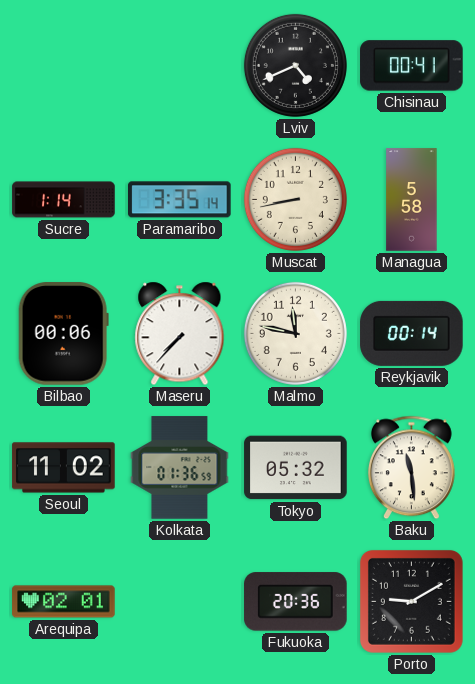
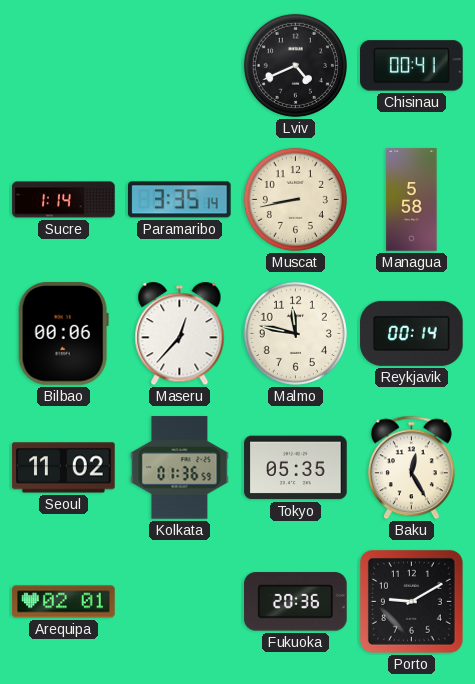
Maseru: 7:37 -> 12:37 (180, 334)
Tokyo: 05:32 -> 05:35 (296, 468)
Baku: 11:29 -> 12:25 (411, 468)
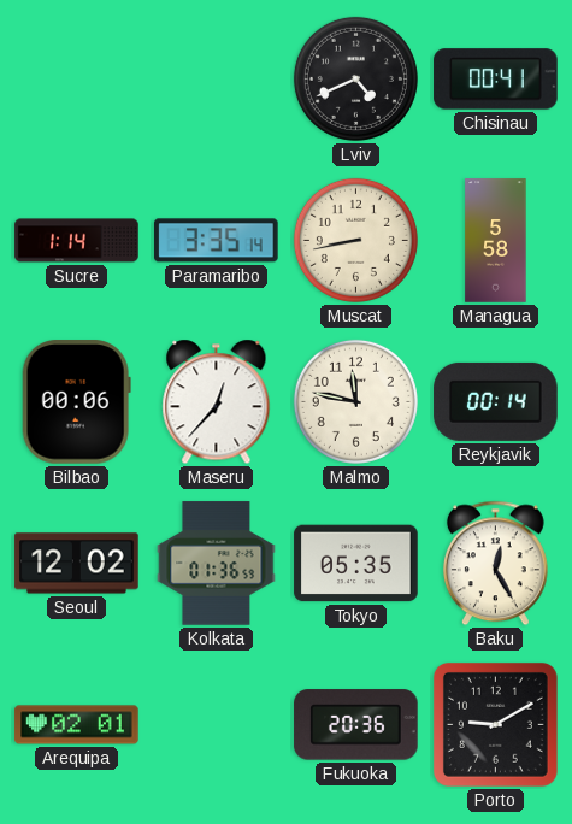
Seoul: 11:02 -> 12:02 (77, 564)
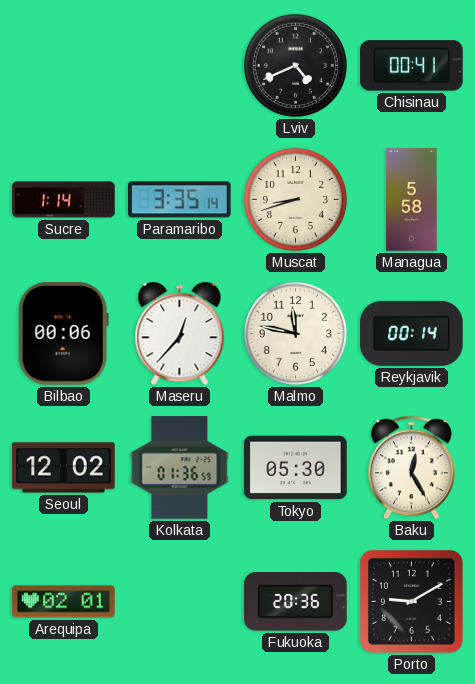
Muscat: 8:43 -> 8:42 (295, 199)
Tokyo: 05:35 -> 05:30 (296, 468)
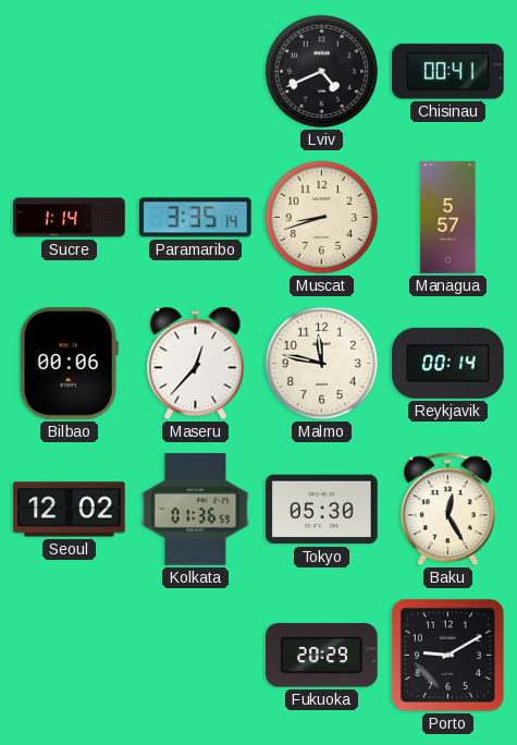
Managua: 5:58 -> 5:57 (448, 218)
Arequipa: 02:01 -> none (64, 602)
Fukuoka: 20:36 -> 20:29 (322, 656)
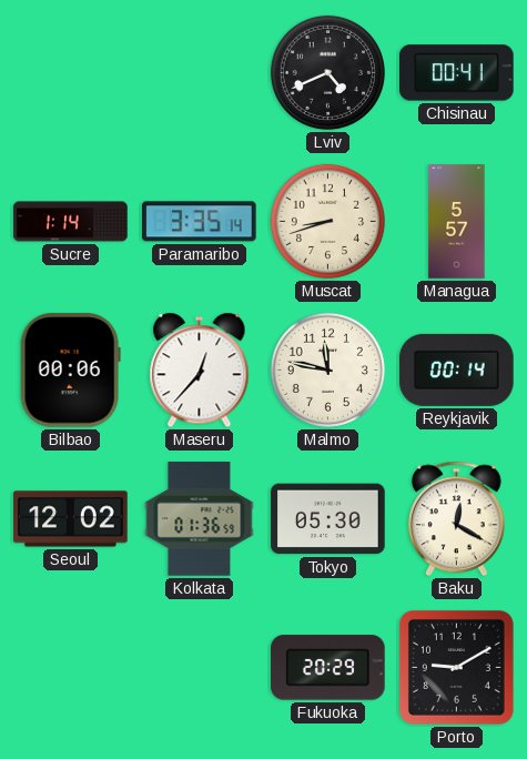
Baku: 12:25 -> 12:20 (456, 519)
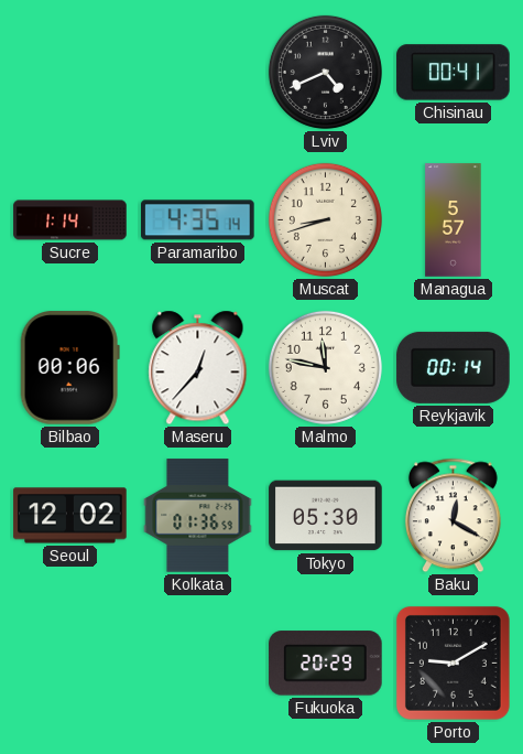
Paramaribo: 3:35 -> 4:35 (198, 220)
